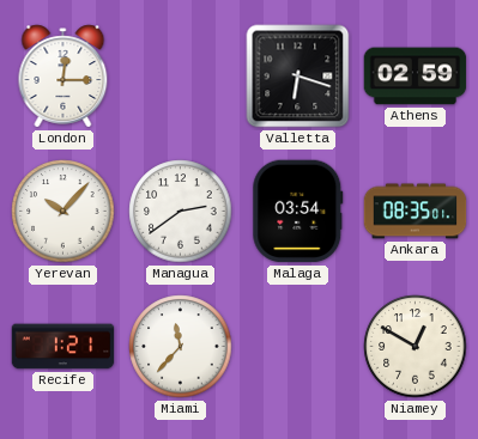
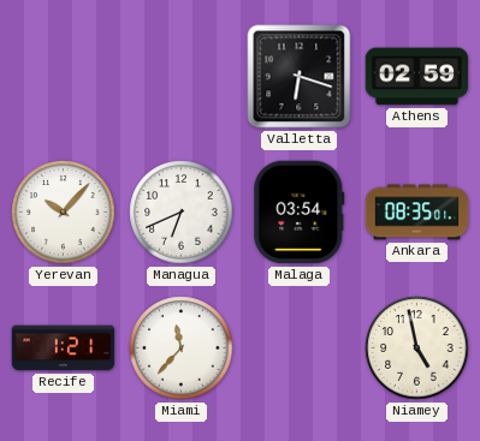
London: 12:15 -> none (63, 77)
Managua: 2:39 -> 6:41 (182, 213)
Niamey: 12:50 -> 4:58 (417, 348)
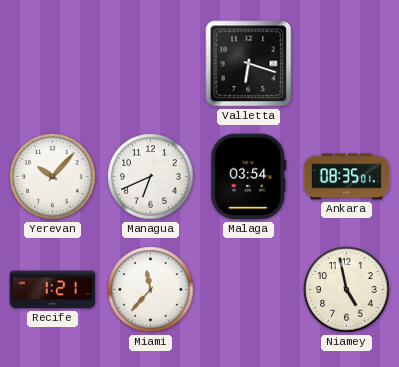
Athens: 02:59 -> none (417, 77)
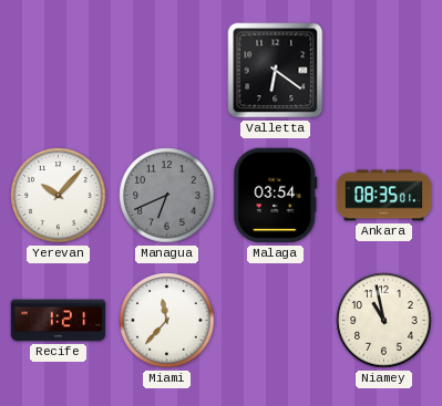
Valletta: 6:18 -> 6:21 (276, 71)
Managua dial: white -> grey (167, 196)
Niamey: 4:58 -> 10:58 (384, 321)
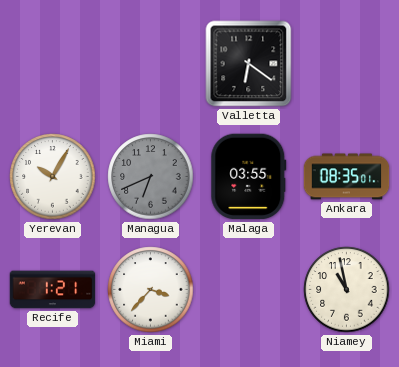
Yerevan: 10:07 -> 10:05 (53, 177)
Malaga: 03:54 -> 03:55 (249, 177)
Miami: 11:37 -> 3:37 (151, 290)
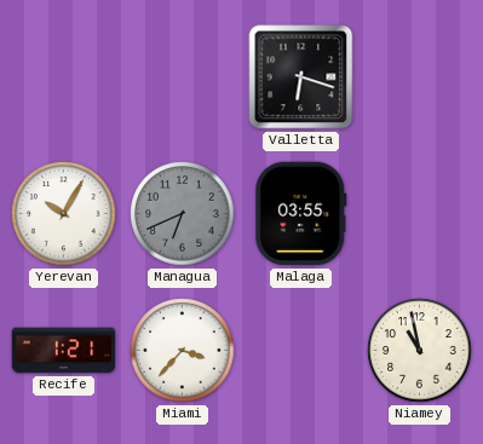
Valletta: 6:21 -> 6:18 (301, 77)
Ankara: 08:35 -> none (347, 177)
